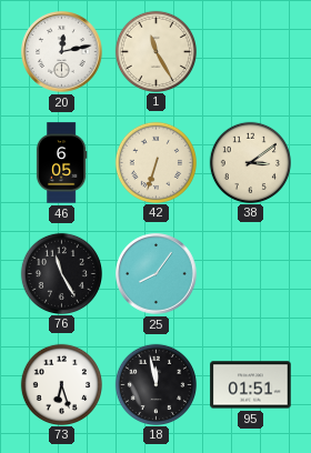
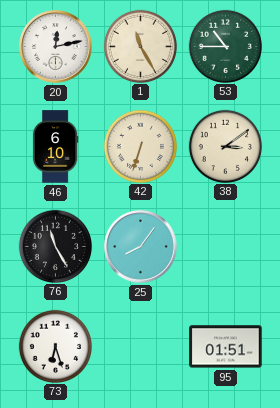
53: none -> 10:45 (225, 46)
46: 6:05 -> 6:10 (55, 147)
18: 11:58 -> none (155, 384)
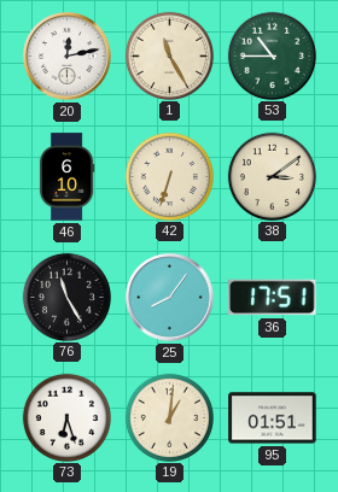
36: none -> 17:51 (273, 298)
19: none -> 1:01 (169, 417)
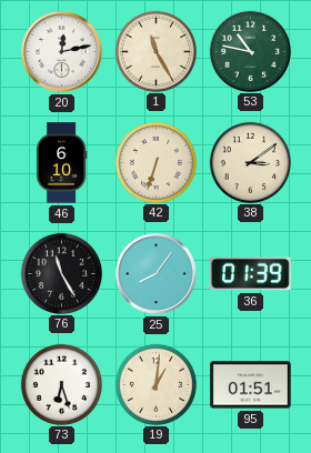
53: 10:45 -> 10:47 (250, 51)
36: 17:51 -> 01:39 (251, 274)
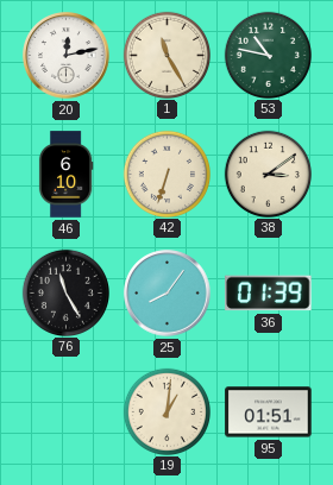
73: 6:27 -> none (61, 384)
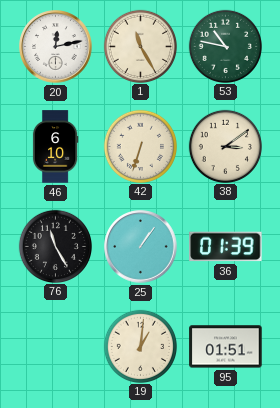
25: 8:06 -> 1:06 (141, 247)
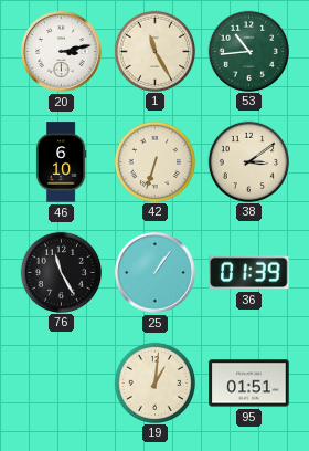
20: 12:13 -> 3:13 (62, 52)
53: 10:47 -> 10:44 (248, 51)
